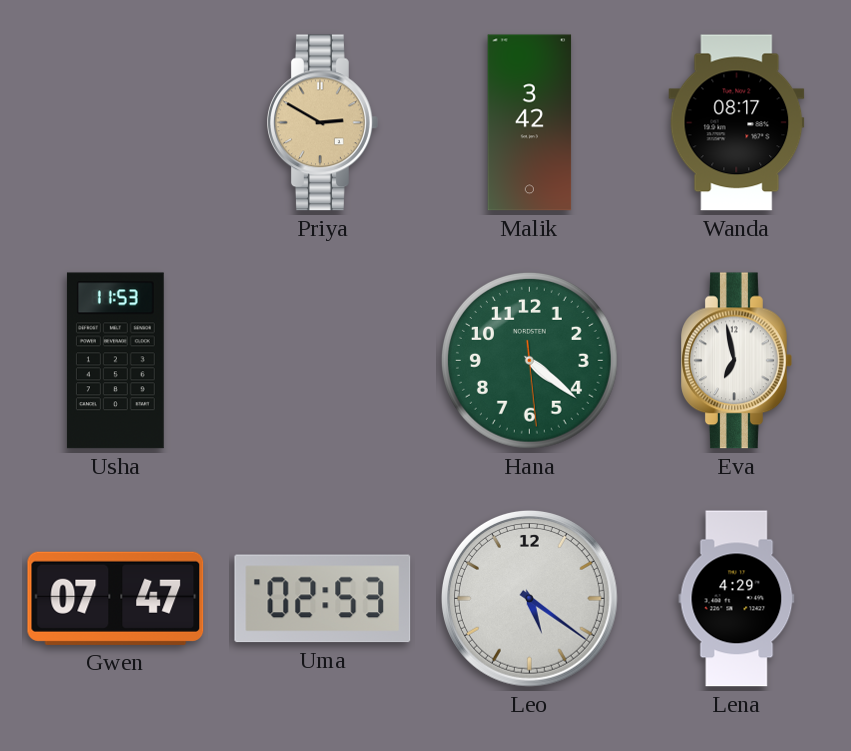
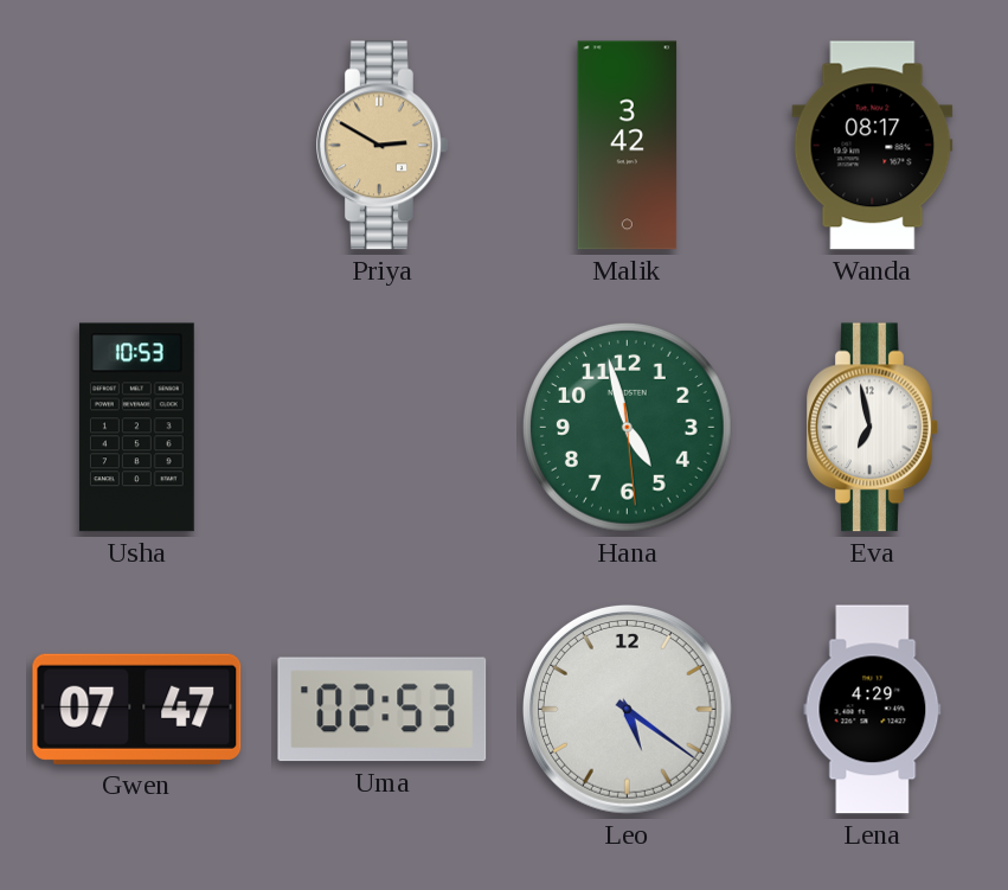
Usha: 11:53 -> 10:53 (136, 428)
Hana: 4:21 -> 4:57 (627, 427)
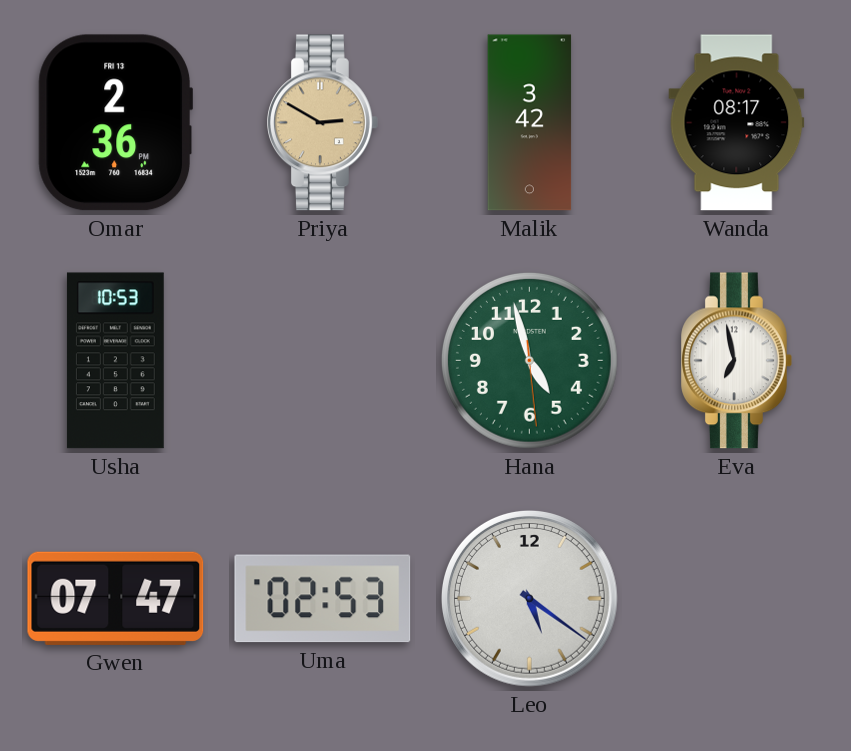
Omar: none -> 2:36 (115, 123)
Lena: 4:29 -> none (873, 710)
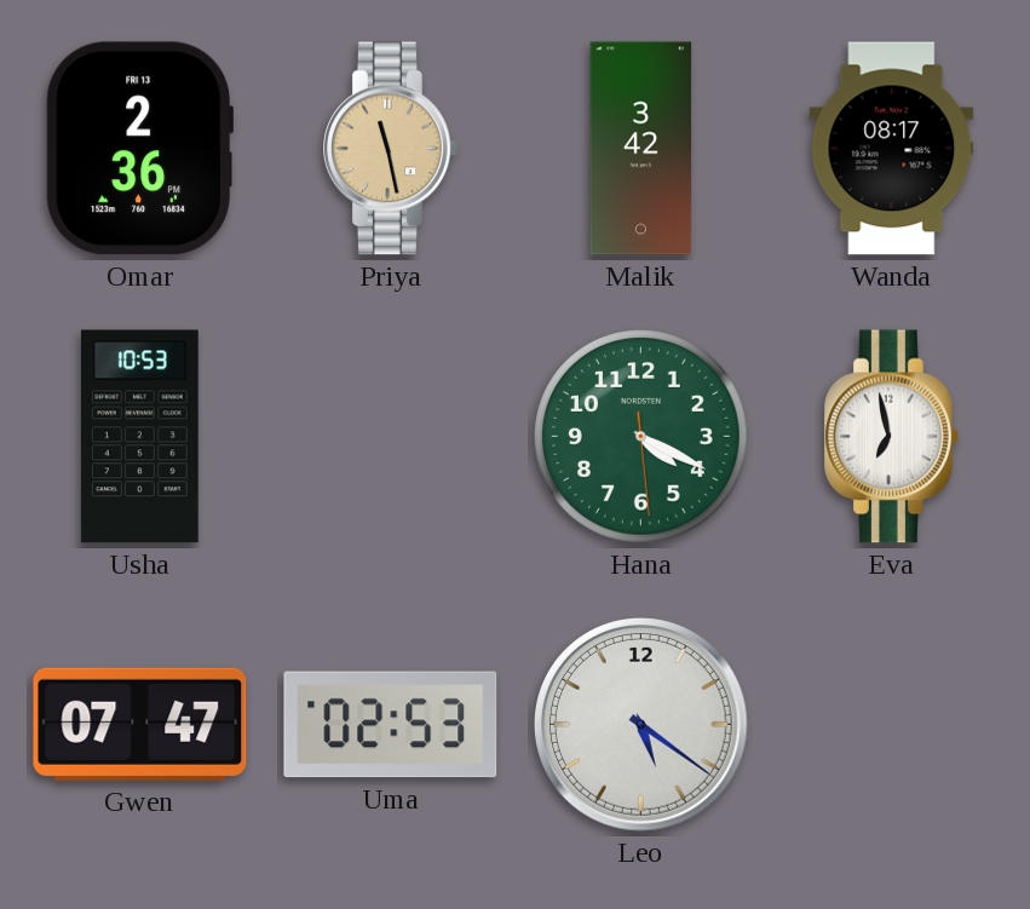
Priya: 2:50 -> 11:28 (391, 149)
Hana: 4:57 -> 4:19 (640, 436)
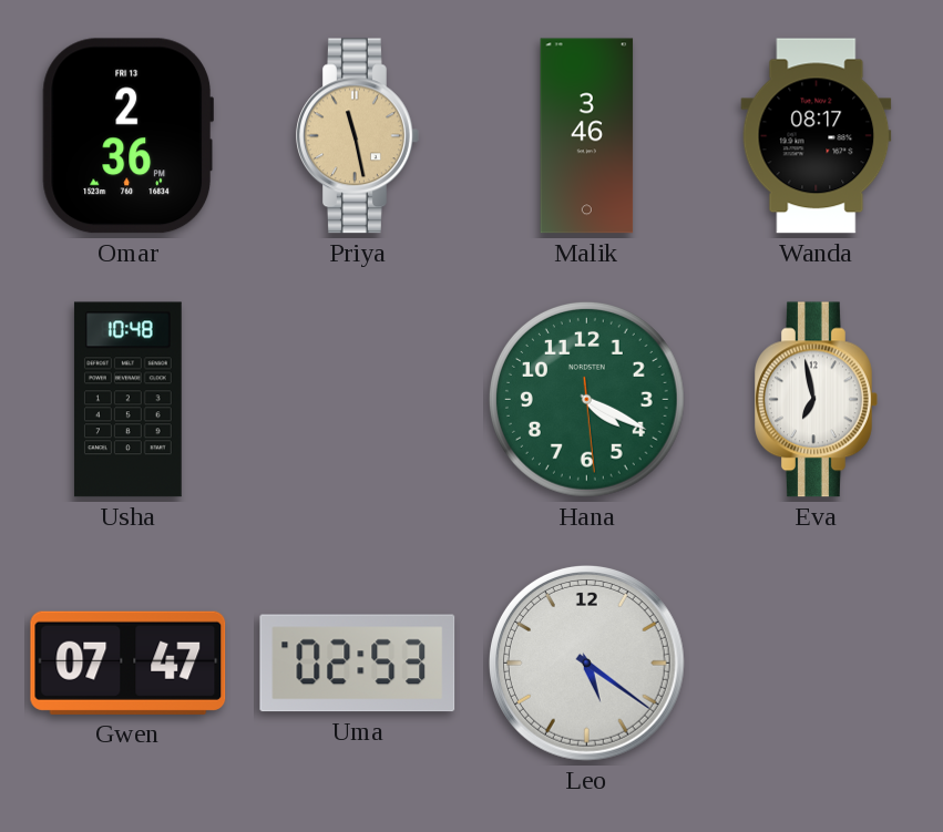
Malik: 3:42 -> 3:46 (587, 136)
Usha: 10:53 -> 10:48 (127, 400)
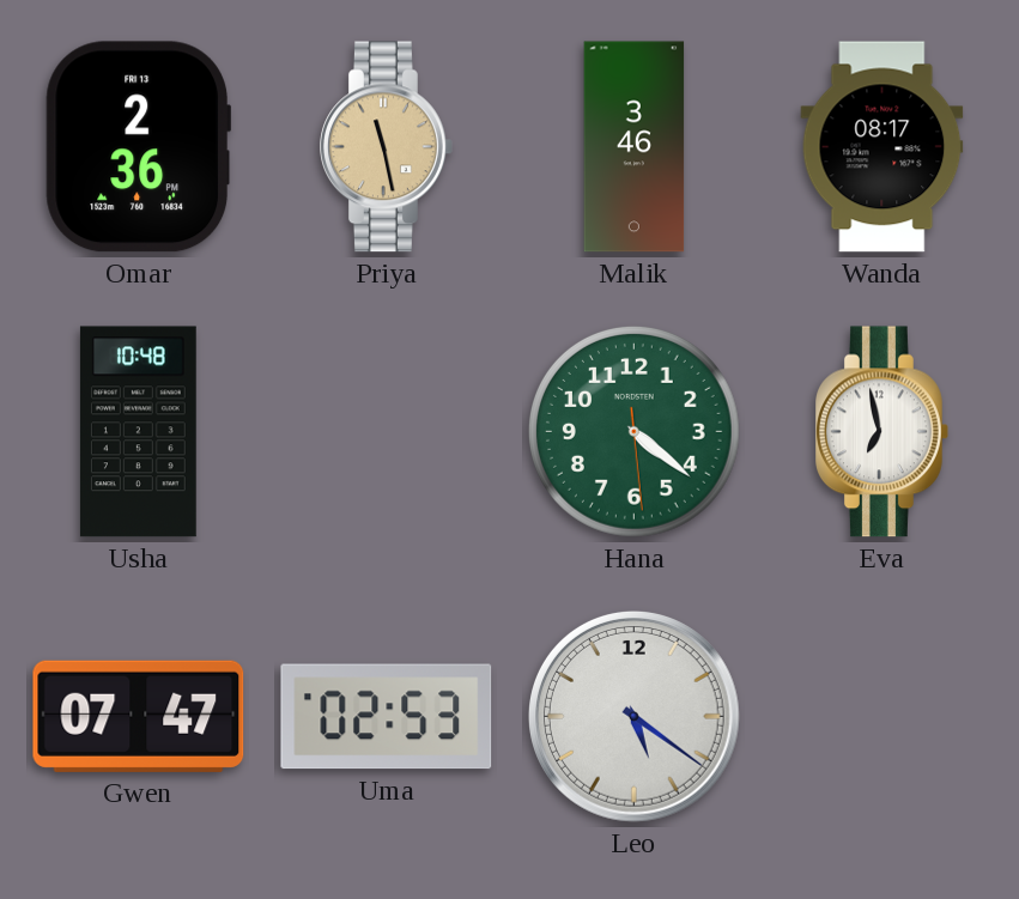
Hana: 4:19 -> 4:21 (633, 431)
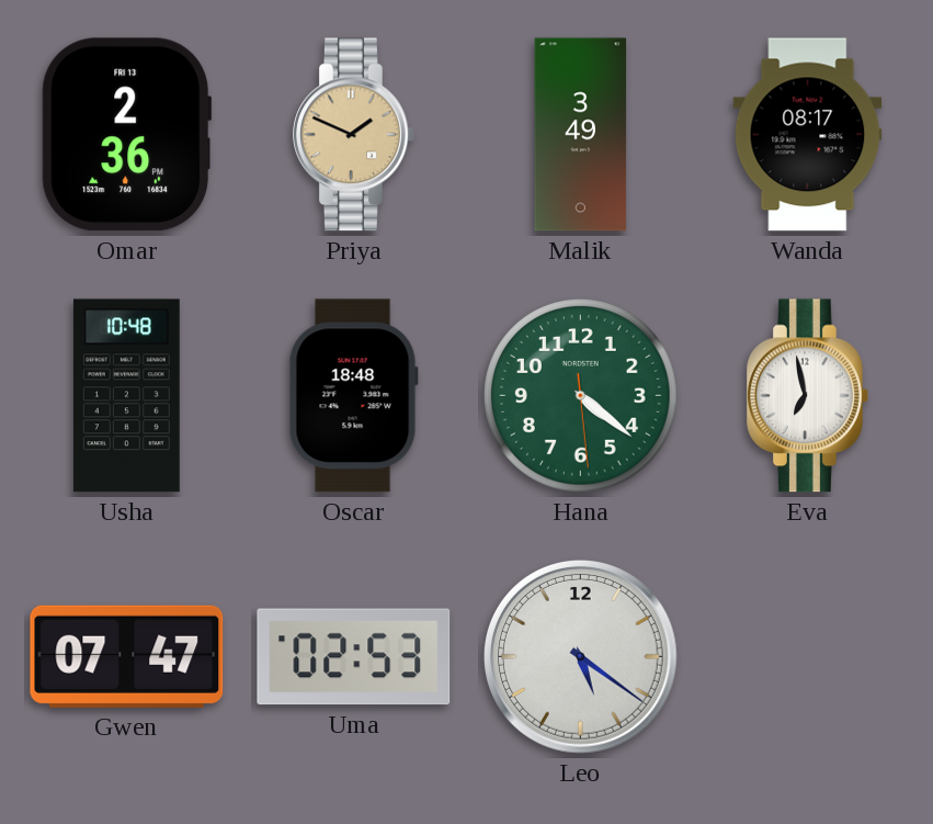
Priya: 11:28 -> 1:49 (354, 135)
Malik: 3:46 -> 3:49 (581, 135)
Oscar: none -> 18:48 (353, 396)
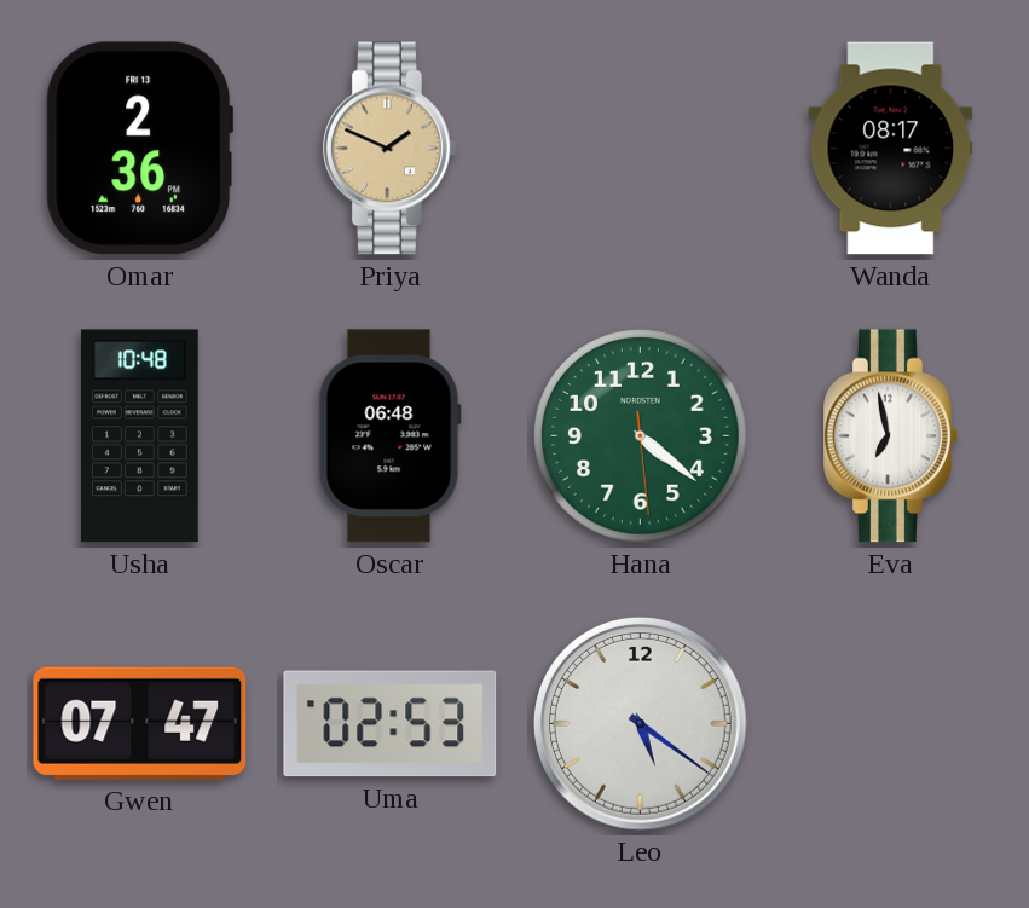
Malik: 3:49 -> none (581, 135)
Oscar: 18:48 -> 06:48 (389, 436)
